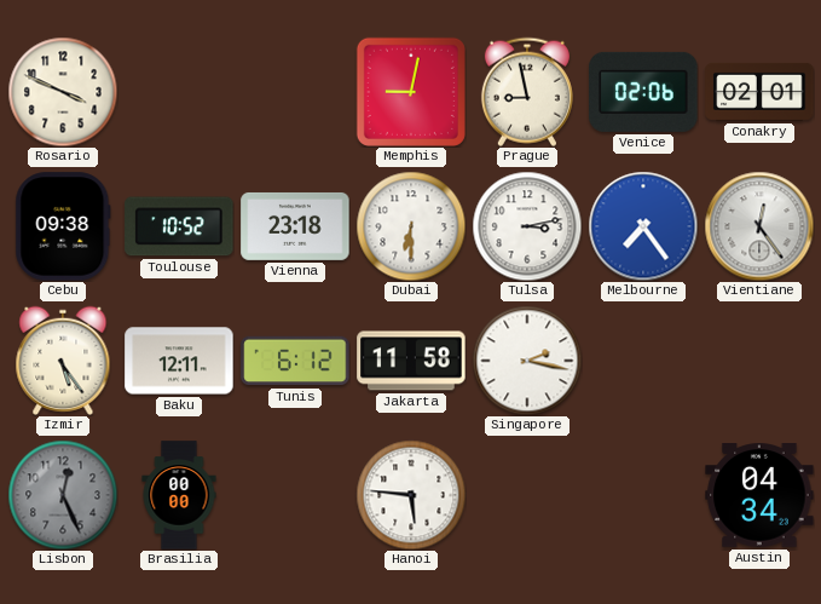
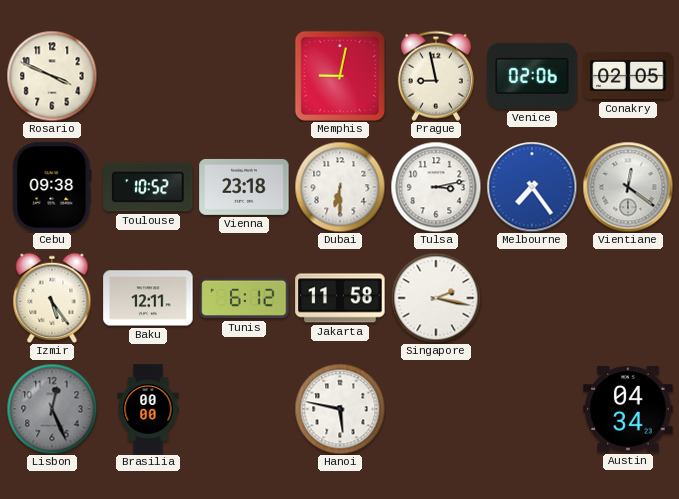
Conakry: 02:01 -> 02:05 (628, 76)
Vientiane: 12:24 -> 12:21 (628, 187)
Hanoi: 5:46 -> 5:47 (340, 409)
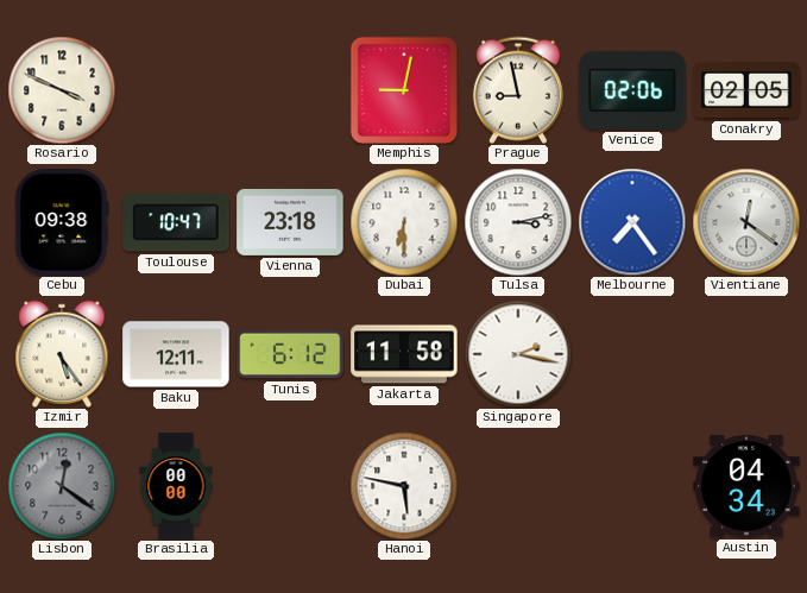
Toulouse: 10:52 -> 10:47 (176, 222)
Lisbon: 12:26 -> 12:21 (62, 486)
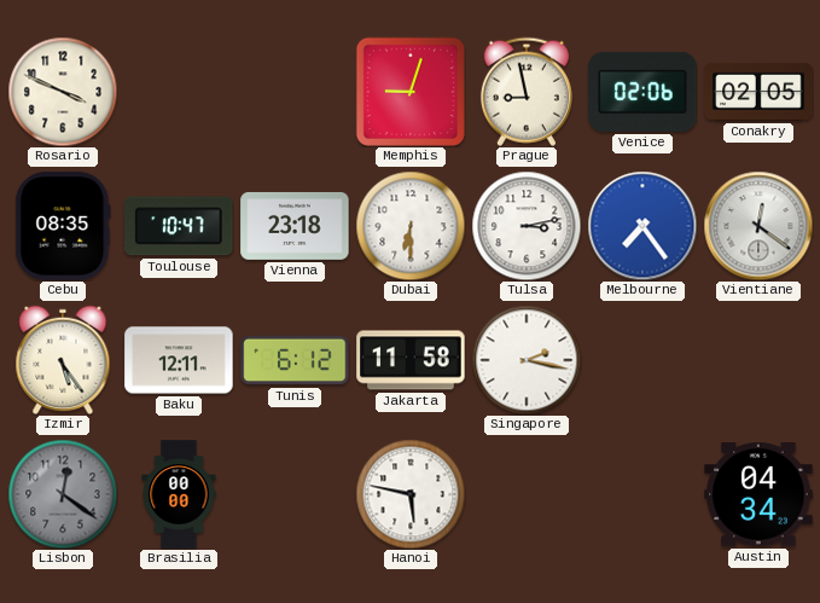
Memphis: 9:02 -> 9:03 (411, 92)
Cebu: 09:38 -> 08:35 (63, 226)
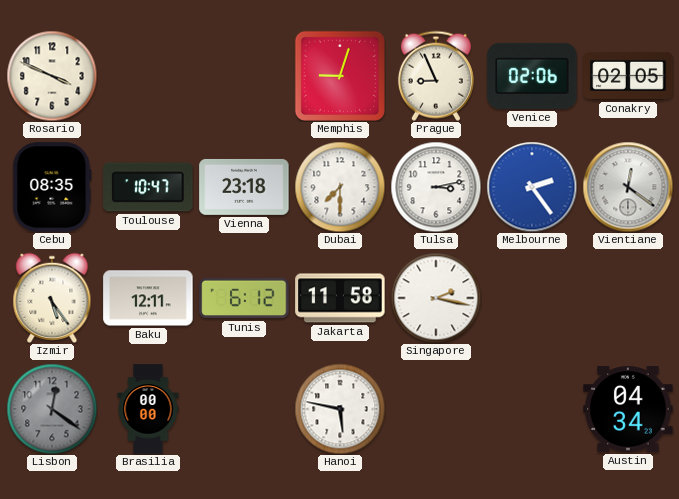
Prague: 8:58 -> 8:56 (436, 76)
Dubai: 6:30 -> 7:30 (340, 187)
Melbourne: 7:24 -> 2:24 (532, 187)
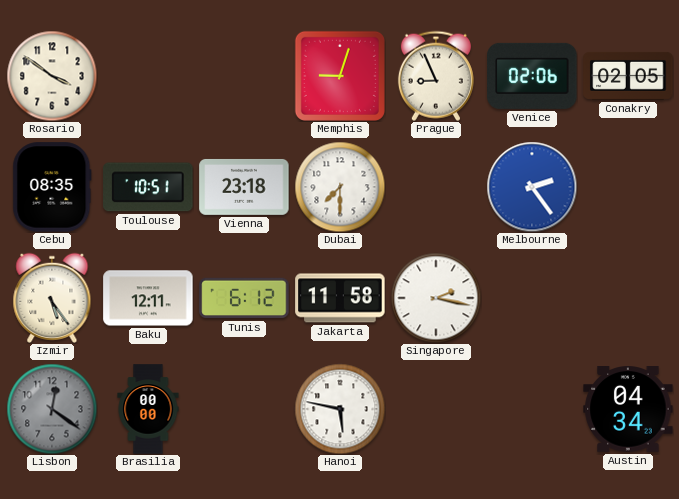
Rosario: 3:49 -> 3:51 (52, 76)
Toulouse: 10:47 -> 10:51 (148, 187)
Tulsa: 3:13 -> none (436, 187)
Vientiane: 12:21 -> none (628, 187)
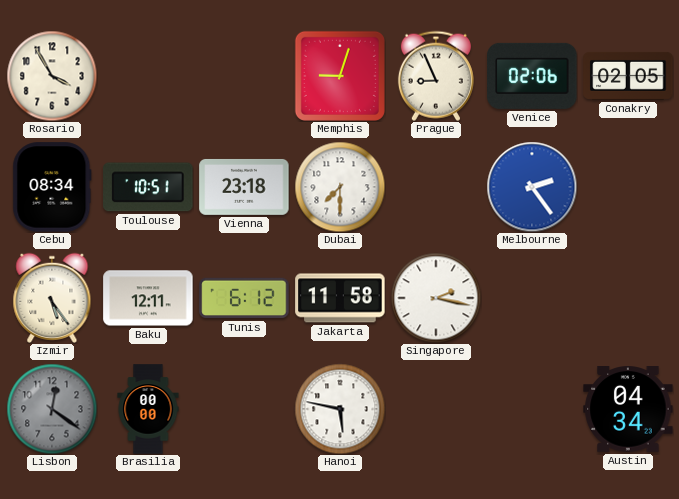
Rosario: 3:51 -> 3:55 (52, 76)
Cebu: 08:35 -> 08:34 (52, 187)
